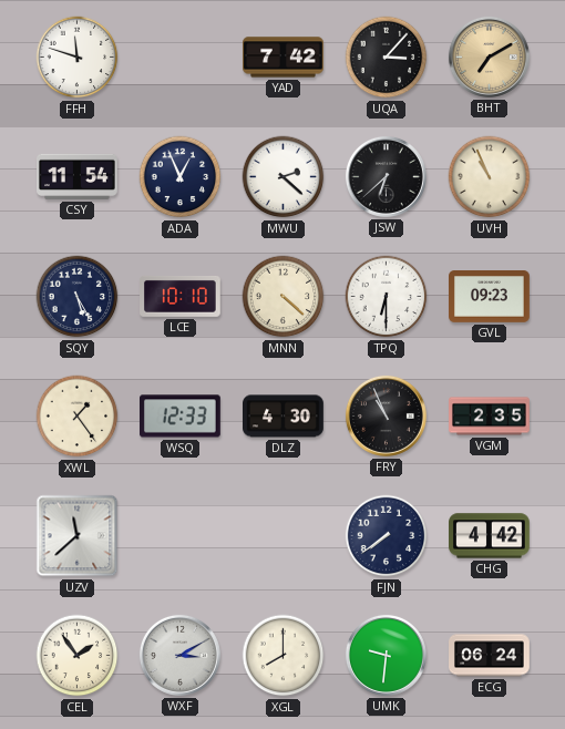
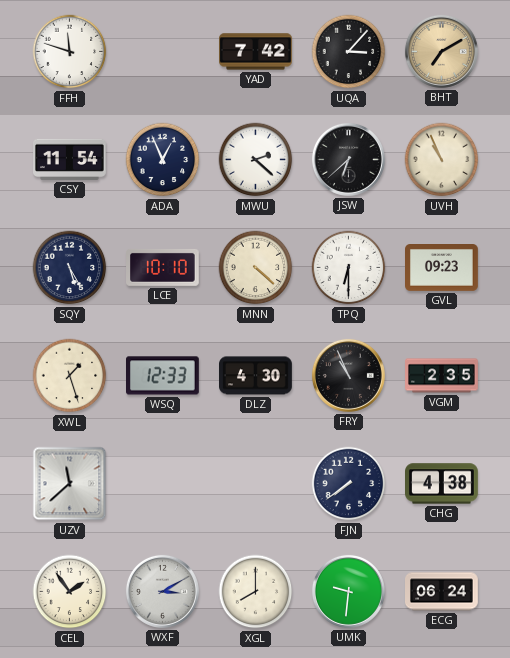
XWL: 1:24 -> 1:27 (70, 376)
CHG: 4:42 -> 4:38 (442, 484)
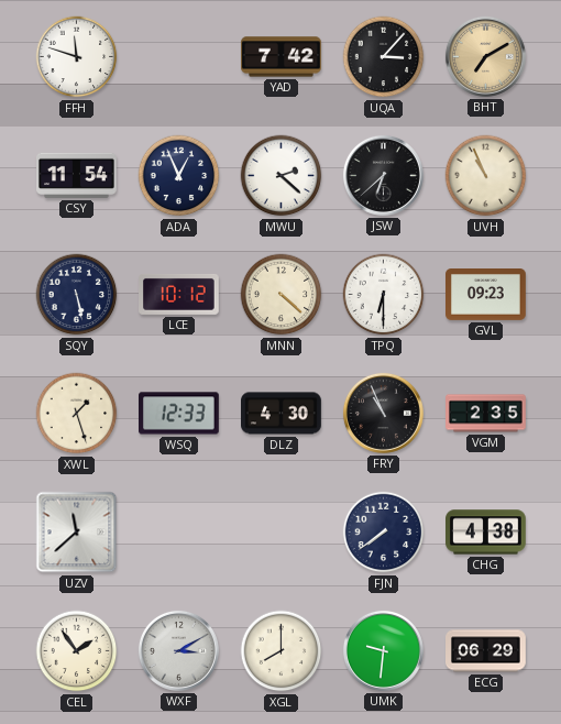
SQY: 5:25 -> 5:28 (77, 295)
LCE: 10:10 -> 10:12 (179, 294)
ECG: 06:24 -> 06:29 (486, 651)
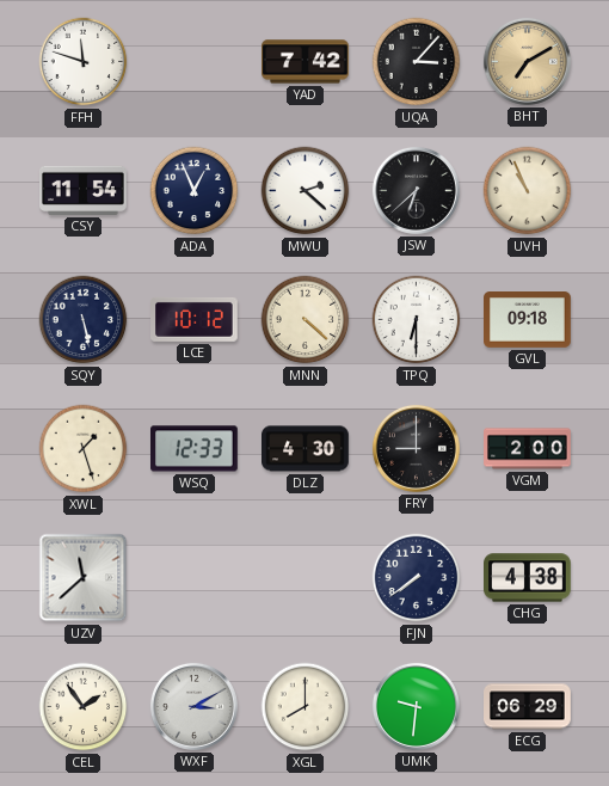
GVL: 09:23 -> 09:18 (528, 320)
FRY: 10:56 -> 9:00 (416, 448)
VGM: 2:35 -> 2:00 (528, 449)
